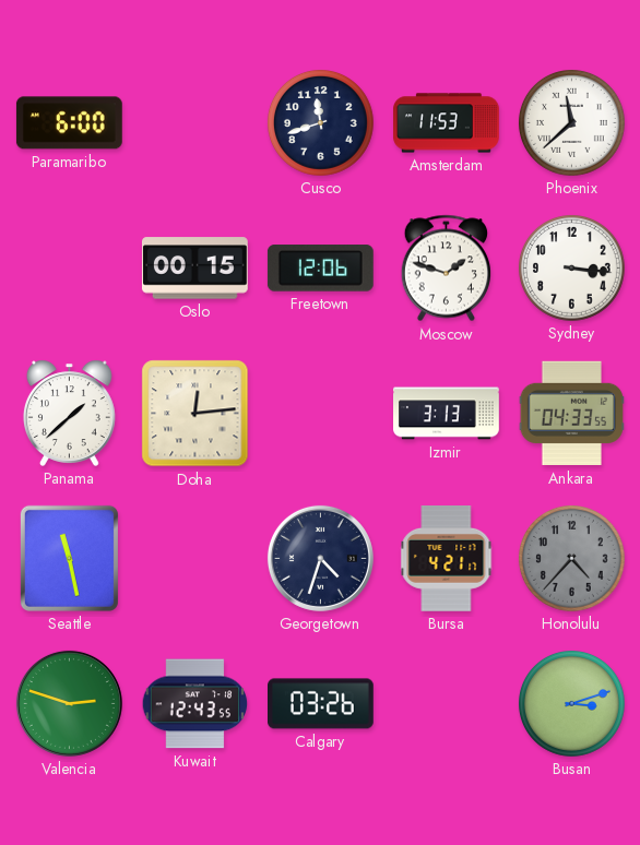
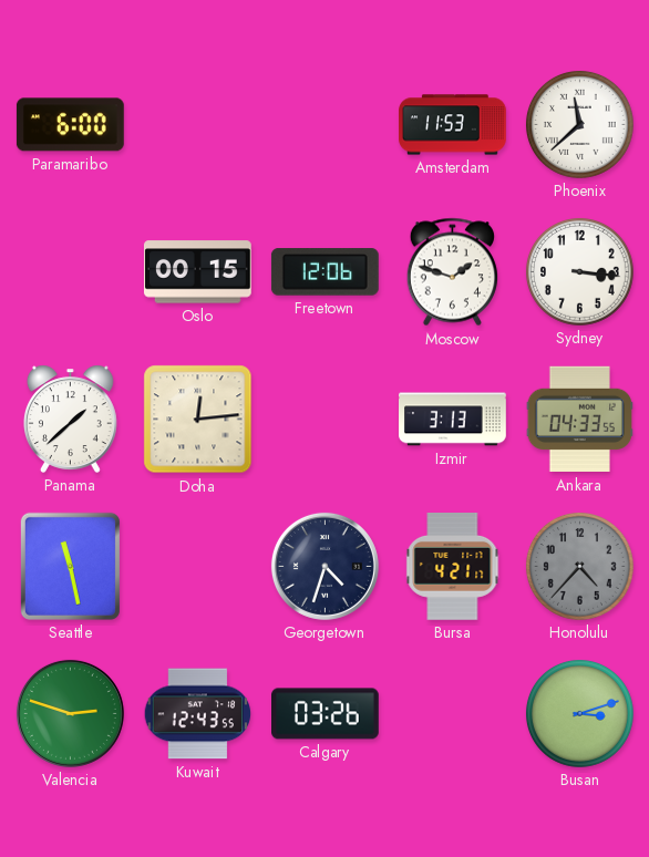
Cusco: 11:42 -> none (320, 122)
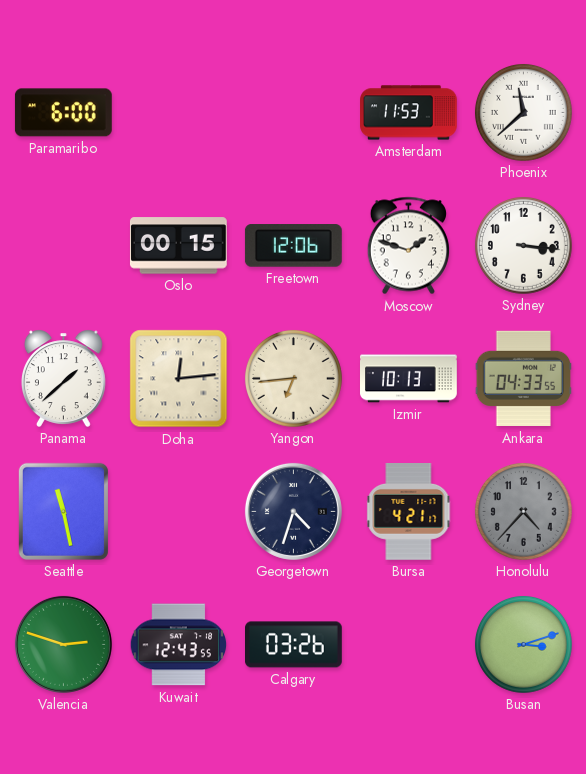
Yangon: none -> 6:44 (293, 378)
Izmir: 3:13 -> 10:13 (409, 379)
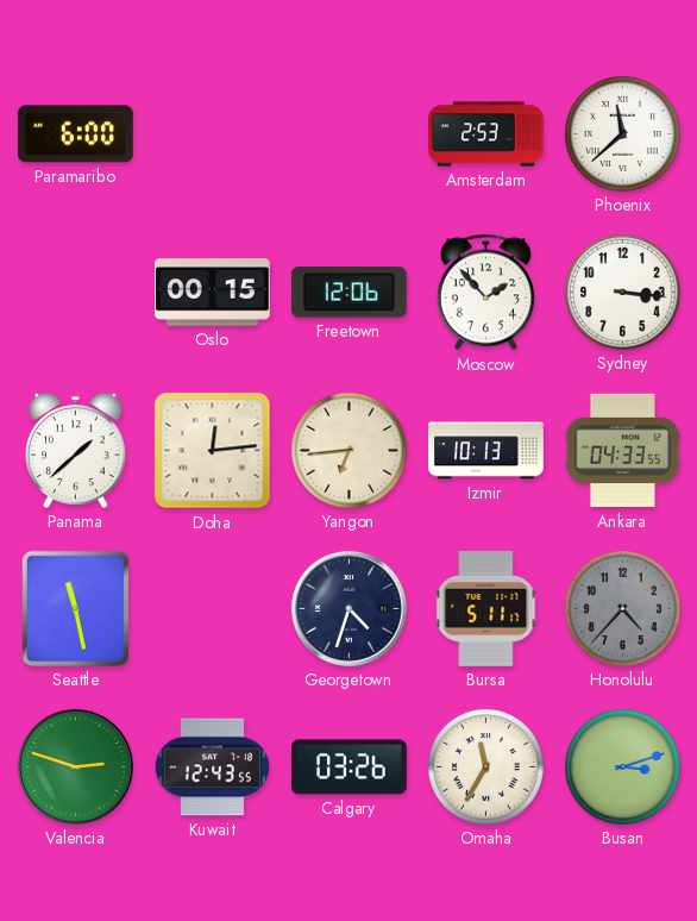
Amsterdam: 11:53 -> 2:53 (486, 134)
Moscow: 1:48 -> 1:53 (485, 293)
Bursa: 4:21 -> 5:11 (486, 609)
Omaha: none -> 11:35 (485, 766)
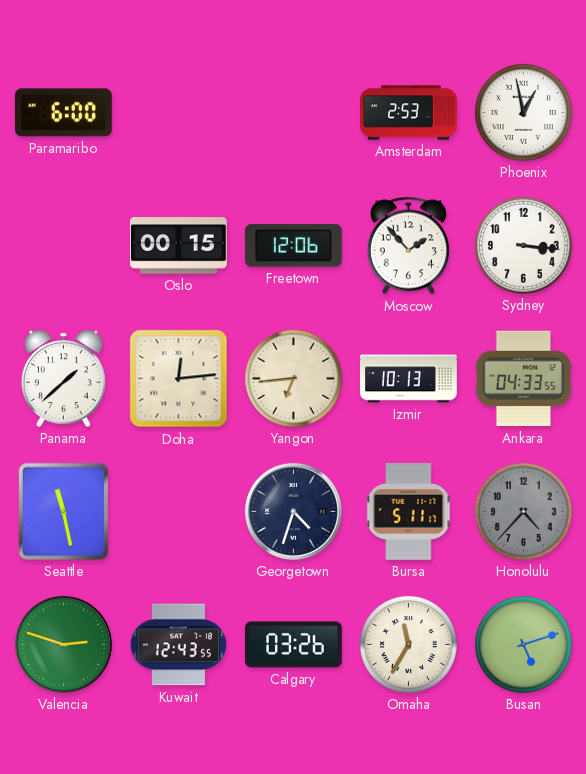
Phoenix: 11:38 -> 12:58 (523, 112)
Busan: 3:12 -> 5:12 (523, 644)
